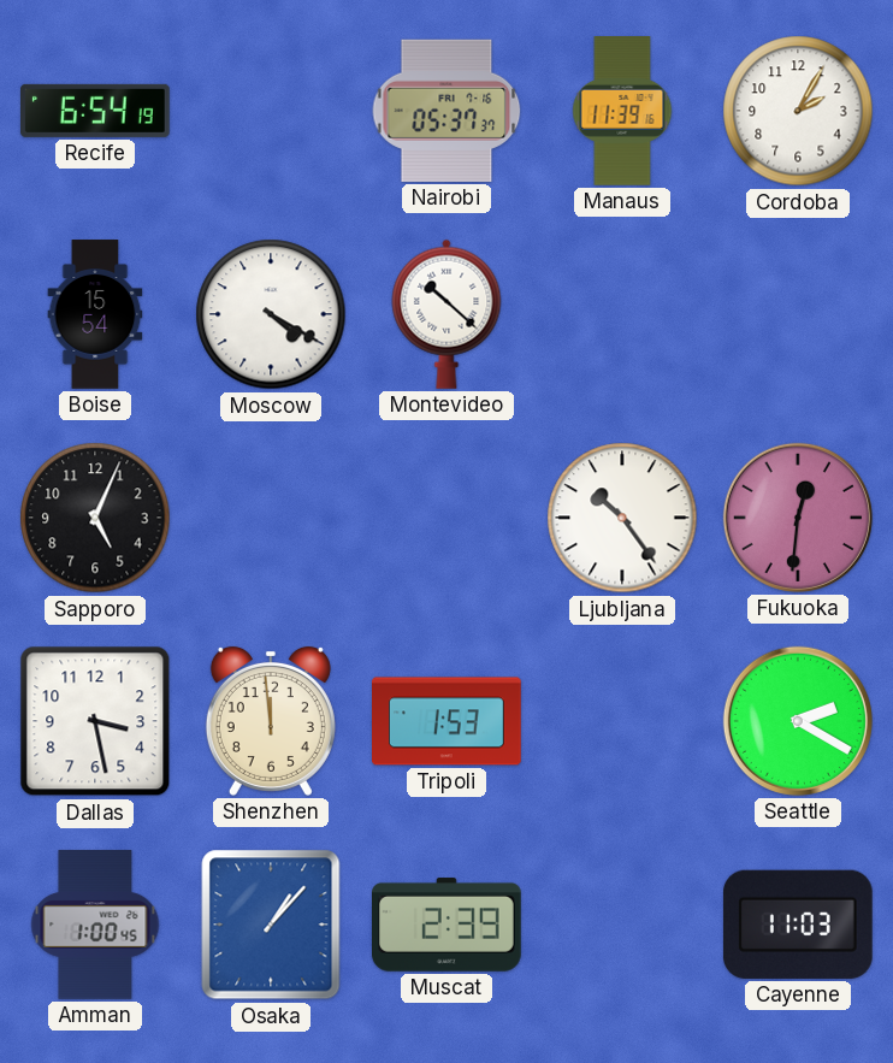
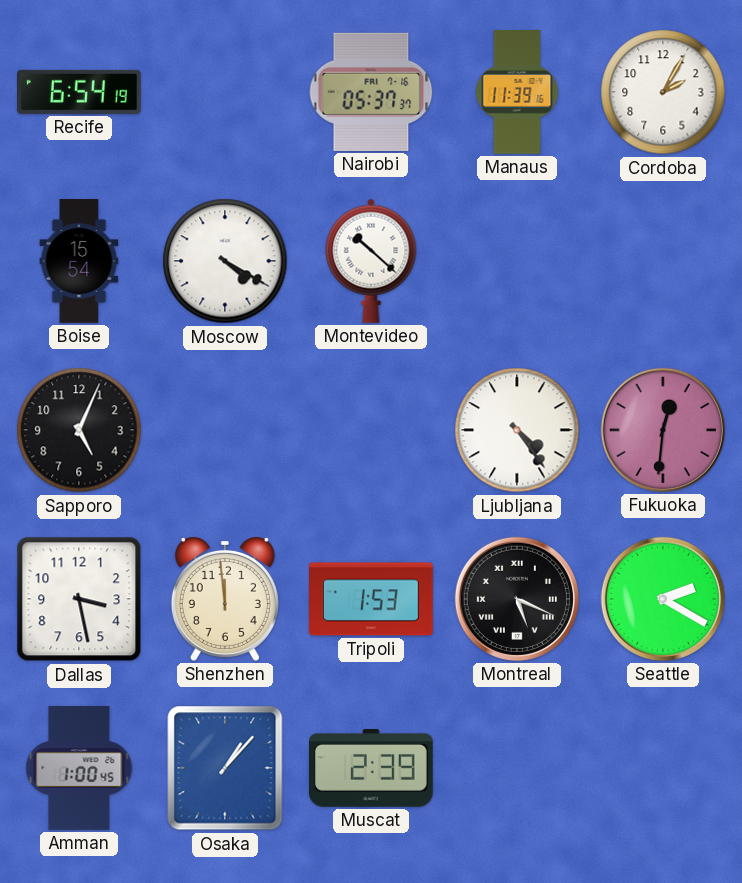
Ljubljana: 10:24 -> 4:24 (517, 430)
Montreal: none -> 5:19 (517, 599)
Cayenne: 11:03 -> none (798, 925)
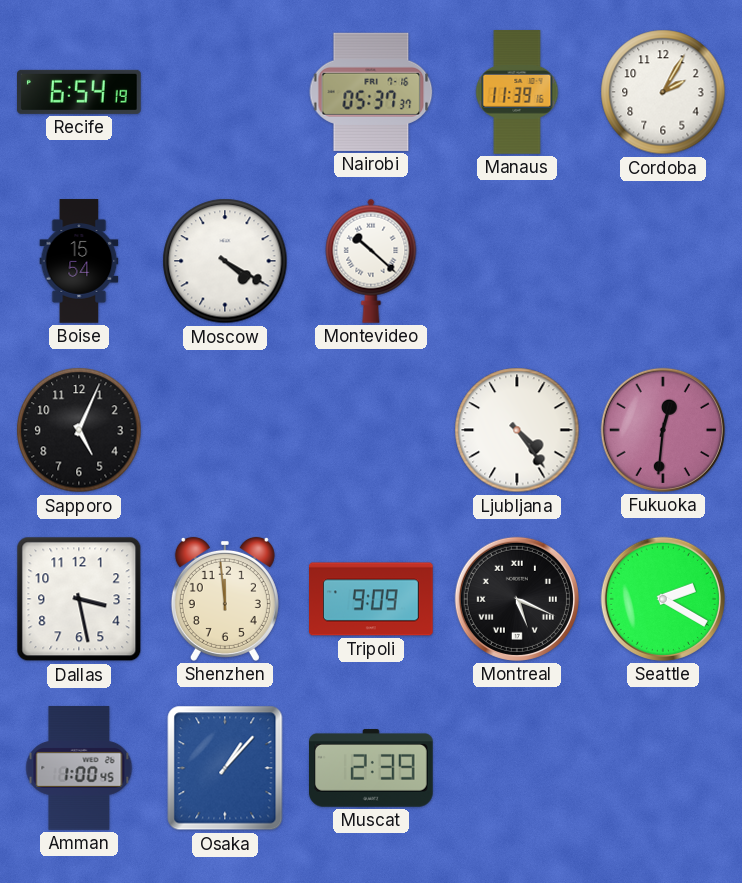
Tripoli: 1:53 -> 9:09 (371, 599)
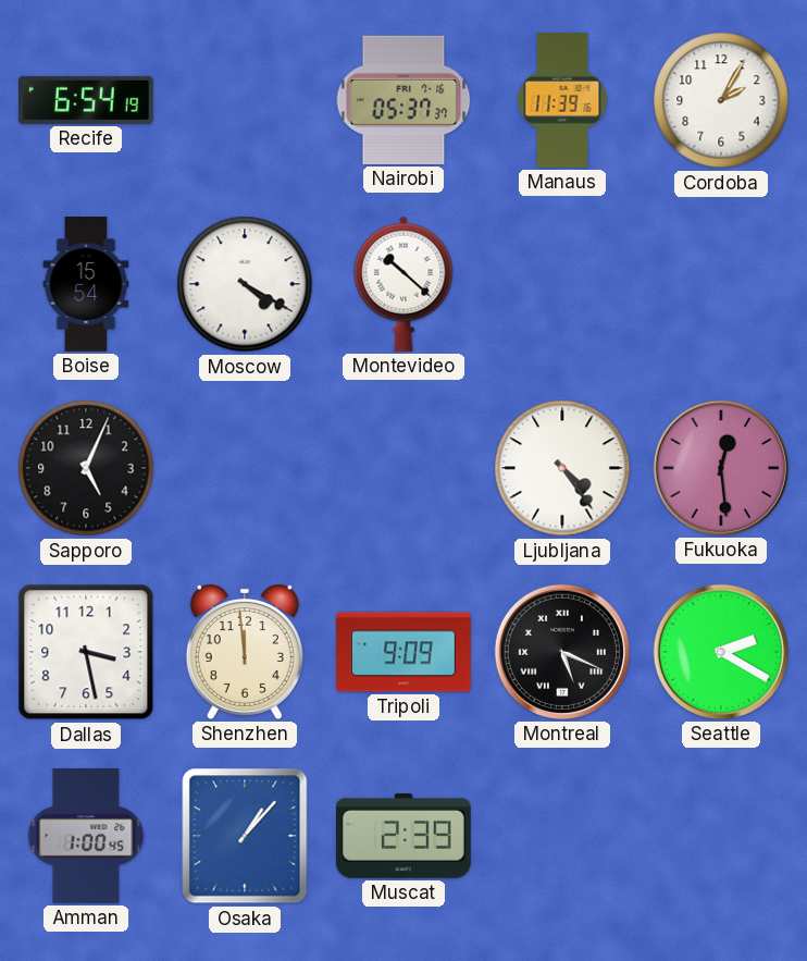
Fukuoka: 12:31 -> 12:29 (721, 468)
